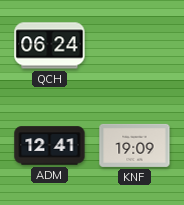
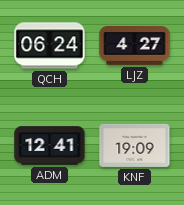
LJZ: none -> 4:27 (135, 46)
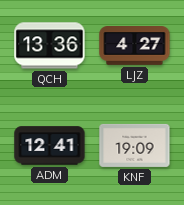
QCH: 06:24 -> 13:36 (50, 46)
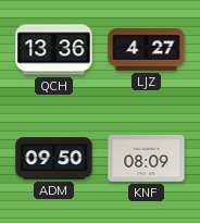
ADM: 12:41 -> 09:50 (54, 159)
KNF: 19:09 -> 08:09 (147, 158)
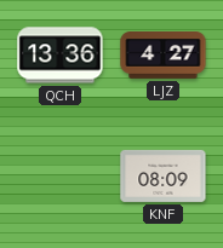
ADM: 09:50 -> none (54, 159)
